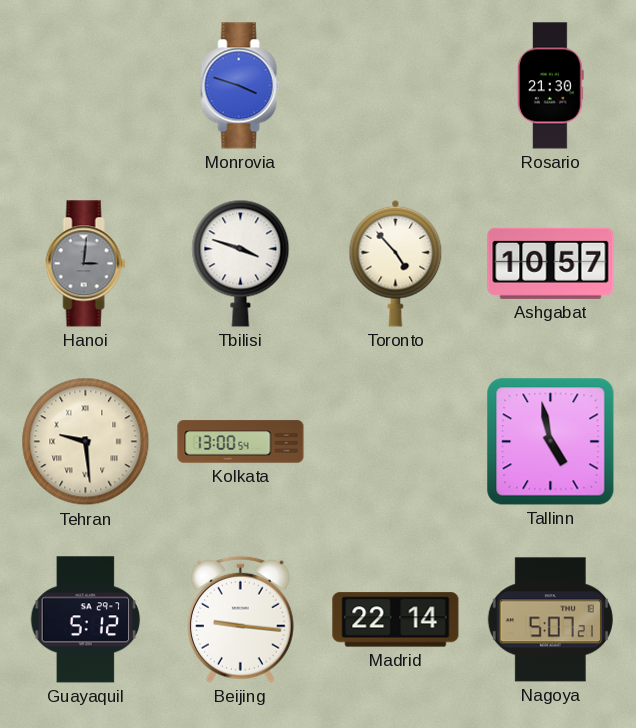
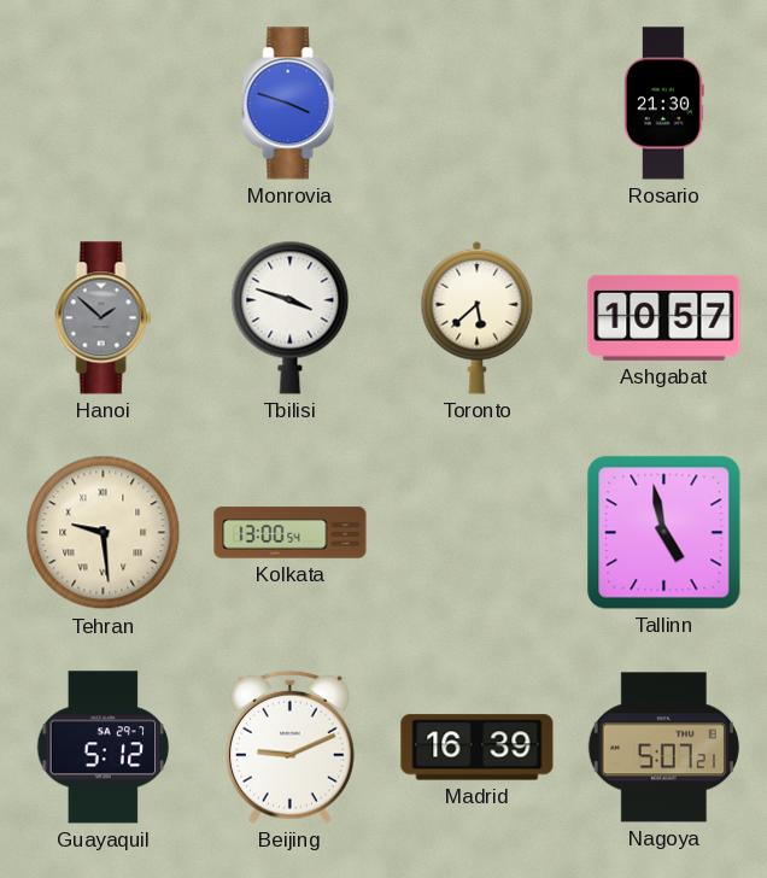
Hanoi: 3:01 -> 1:52 (104, 318)
Toronto: 4:53 -> 5:38 (478, 317)
Beijing: 9:16 -> 9:11 (289, 747)
Madrid: 22:14 -> 16:39 (478, 748)
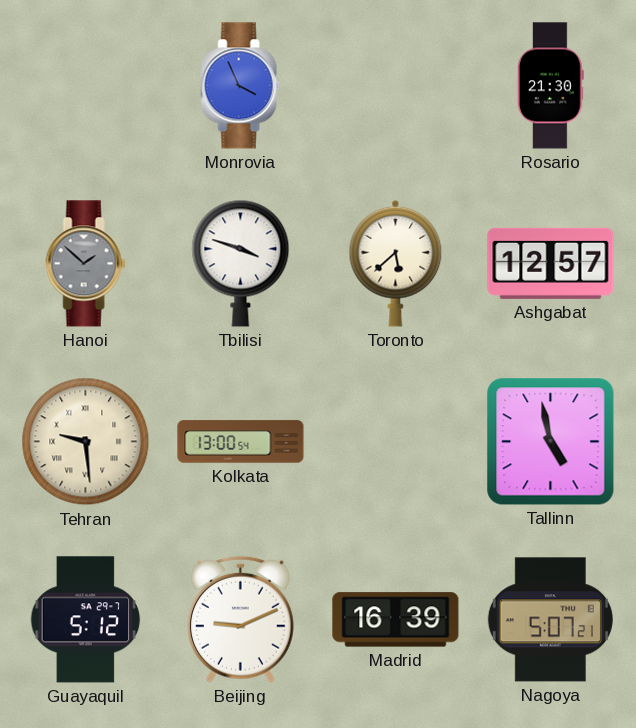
Monrovia: 3:48 -> 3:56 (241, 86)
Ashgabat: 10:57 -> 12:57 (551, 263)
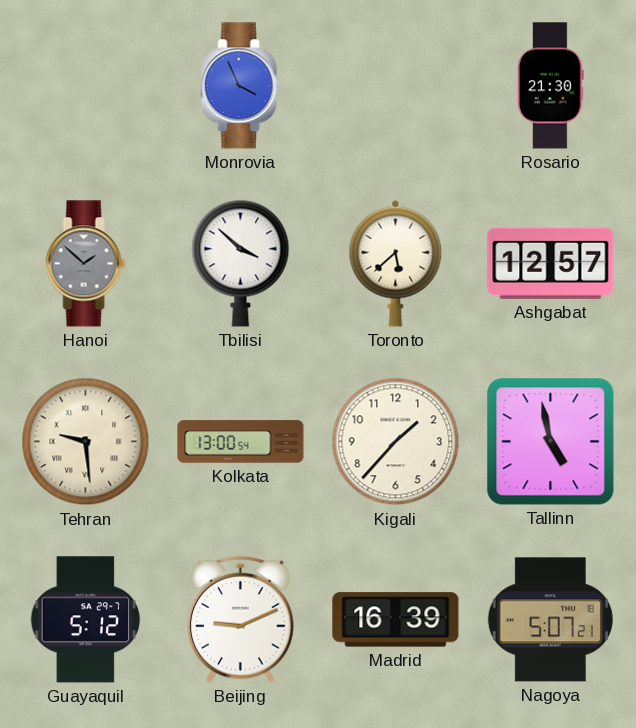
Tbilisi: 3:48 -> 3:52 (241, 263)
Kigali: none -> 1:37 (396, 442)
